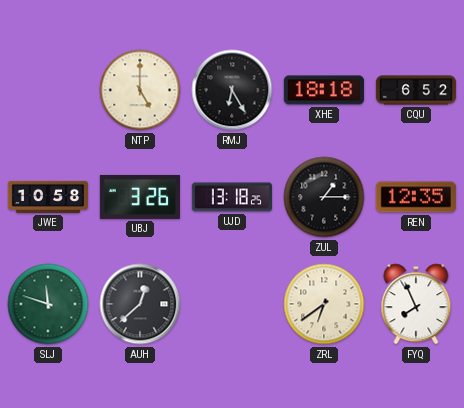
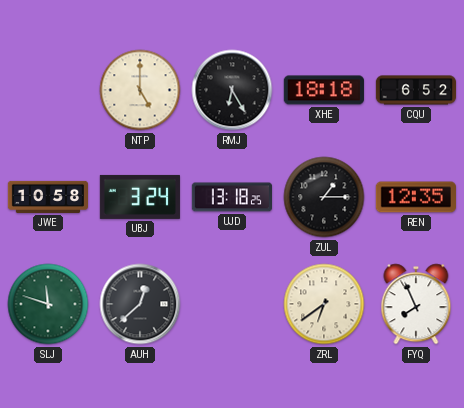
UBJ: 3:26 -> 3:24 (139, 197)
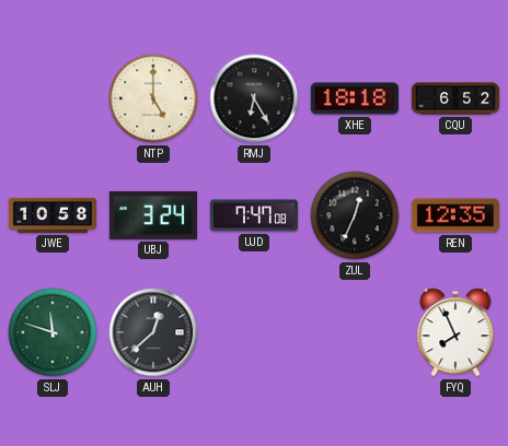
UJD: 13:18 -> 7:47 (253, 215)
ZUL: 1:15 -> 12:34 (355, 215)
ZRL: 6:39 -> none (324, 304)
